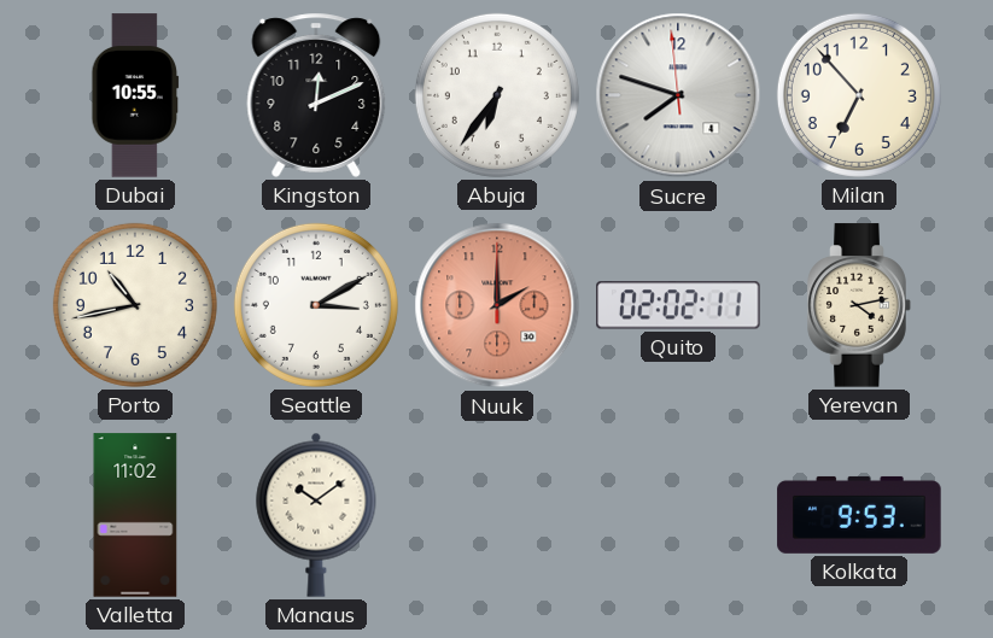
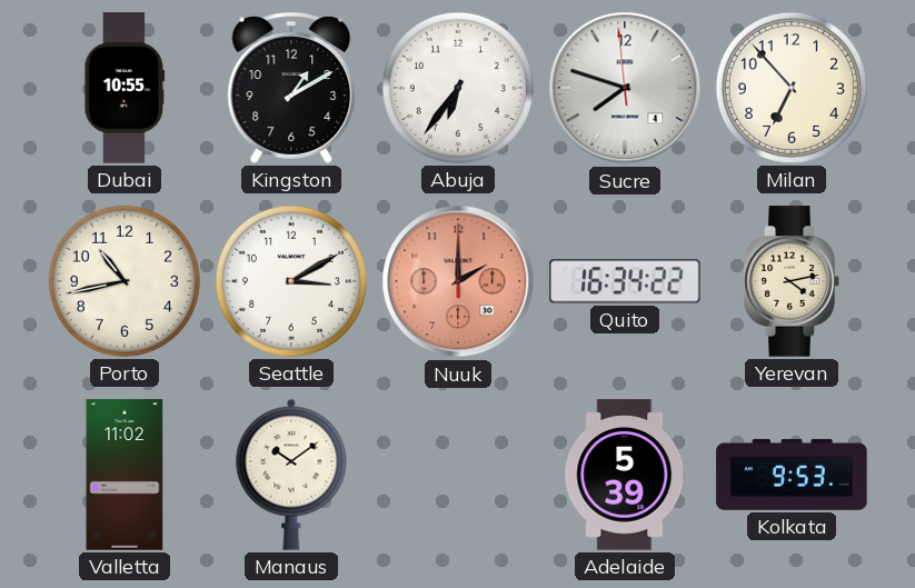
Kingston: 12:11 -> 1:10 (291, 88)
Quito: 02:02 -> 16:34 (625, 281)
Adelaide: none -> 5:39 (625, 475)
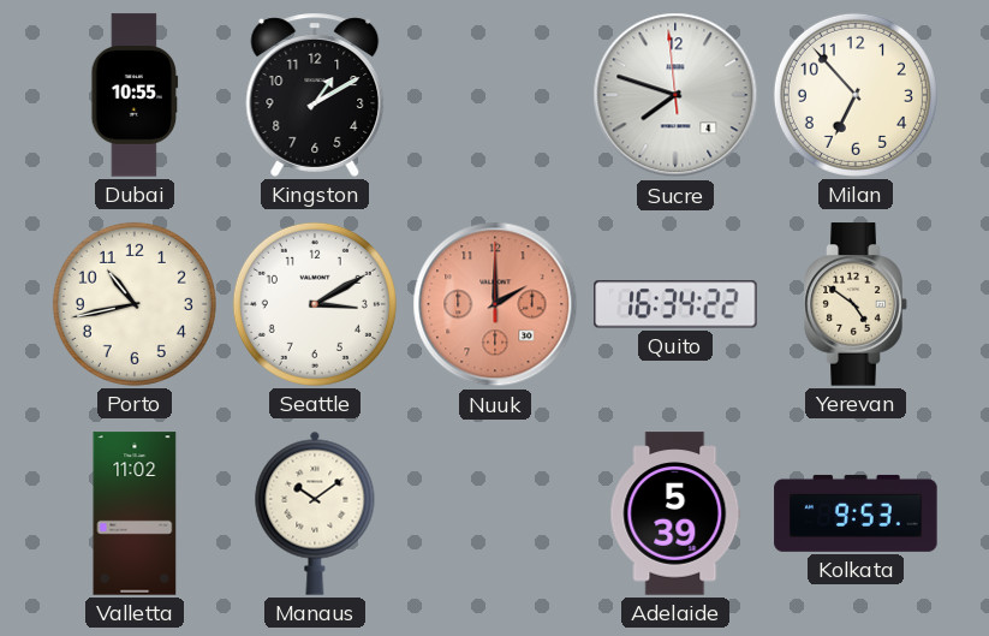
Abuja: 6:36 -> none (458, 88)
Yerevan: 4:13 -> 4:51 (856, 304)
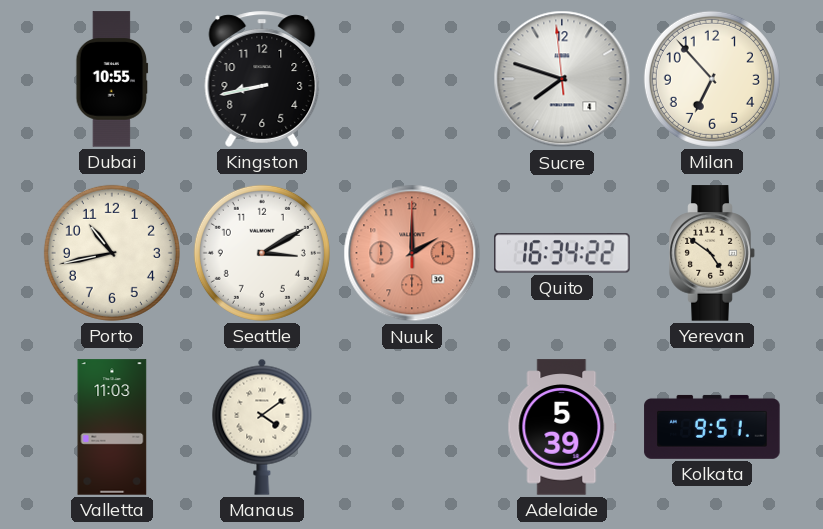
Kingston: 1:10 -> 8:43 (262, 79)
Valletta: 11:02 -> 11:03 (112, 427)
Manaus: 10:09 -> 4:09 (262, 427)
Kolkata: 9:53 -> 9:51 (712, 427)
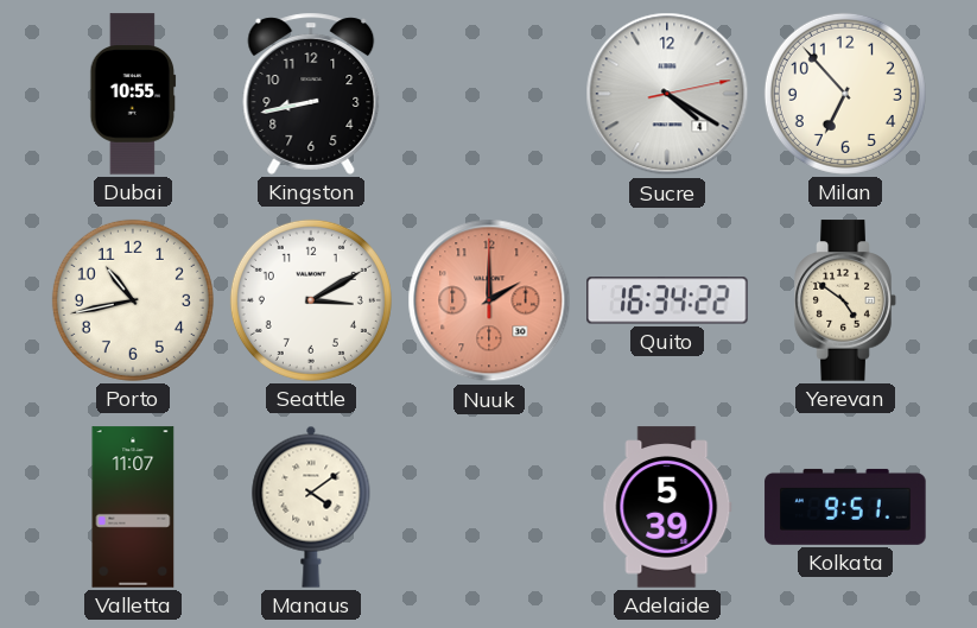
Sucre: 7:47 -> 4:20 (667, 94)
Valletta: 11:03 -> 11:07 (133, 507)
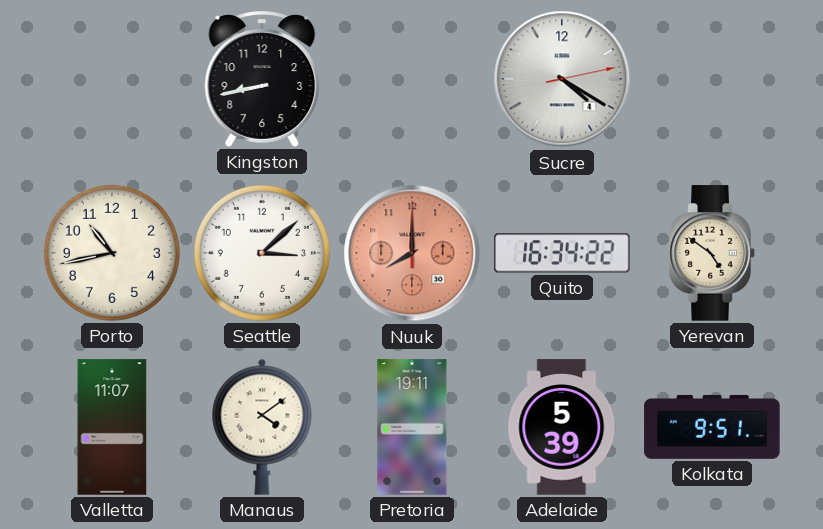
Dubai: 10:55 -> none (133, 94)
Milan: 6:53 -> none (845, 94)
Seattle: 3:10 -> 3:08 (262, 253)
Nuuk: 2:00 -> 8:00 (412, 253)
Pretoria: none -> 19:11 (412, 427)
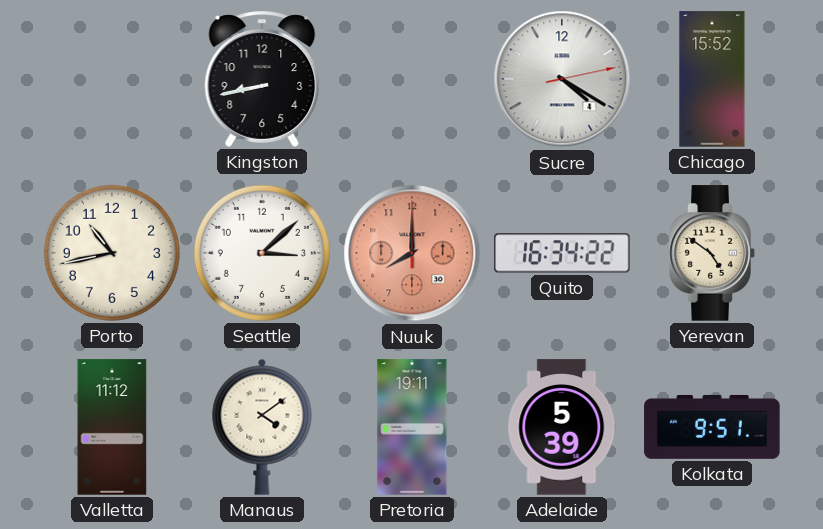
Chicago: none -> 15:52 (712, 79)
Valletta: 11:07 -> 11:12 (112, 427)
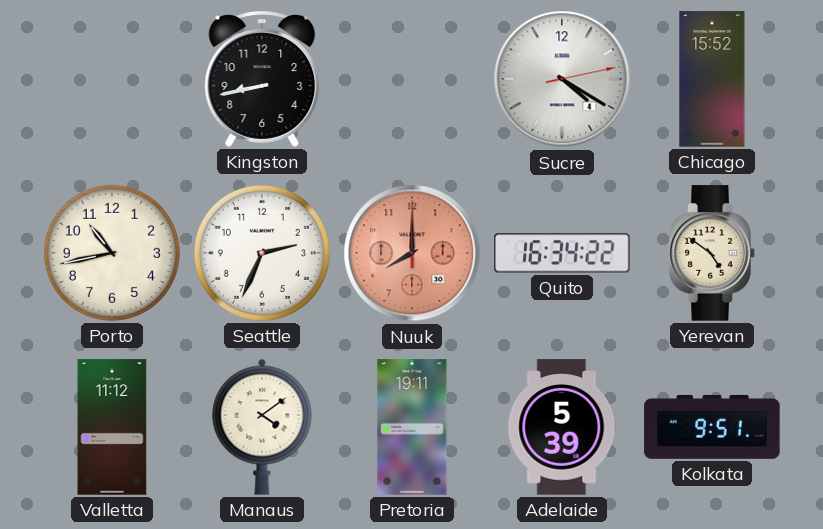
Seattle: 3:08 -> 2:34 (262, 253)
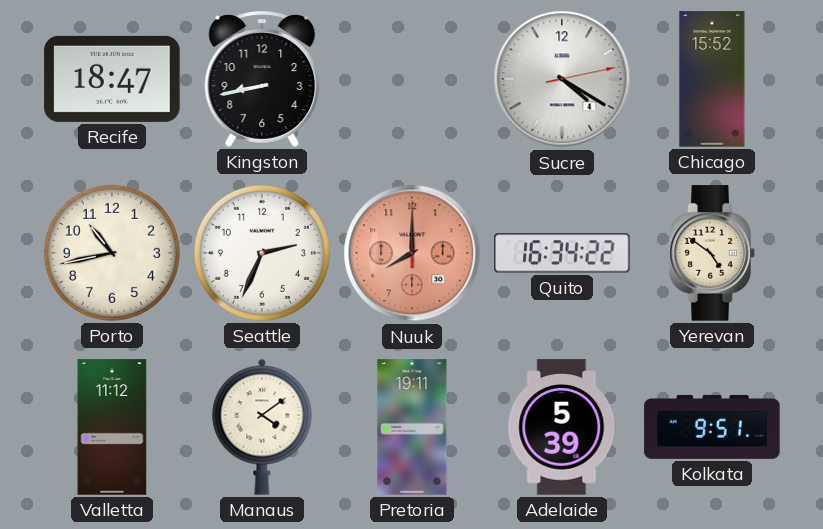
Recife: none -> 18:47 (112, 79)
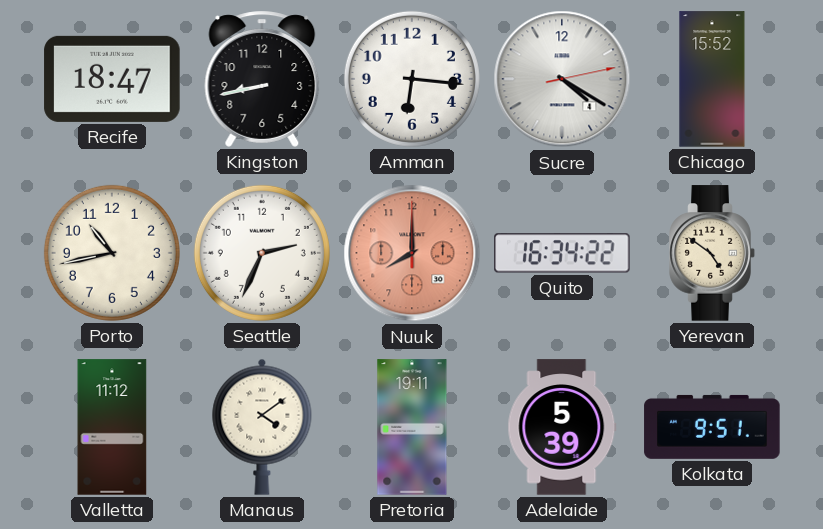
Amman: none -> 6:16 (412, 79)
